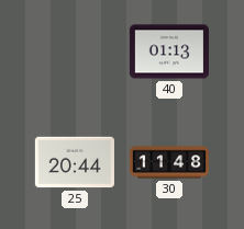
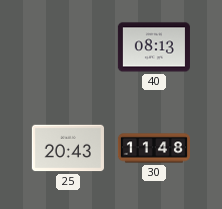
40: 01:13 -> 08:13 (154, 47)
25: 20:44 -> 20:43 (68, 148)
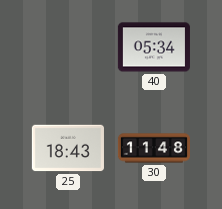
40: 08:13 -> 05:34 (154, 47)
25: 20:43 -> 18:43 (68, 148)
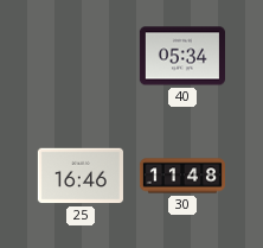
25: 18:43 -> 16:46 (81, 176)
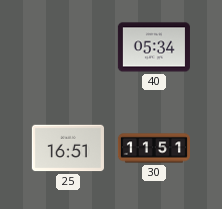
25: 16:46 -> 16:51 (68, 148)
30: 11:48 -> 11:51 (153, 148)
